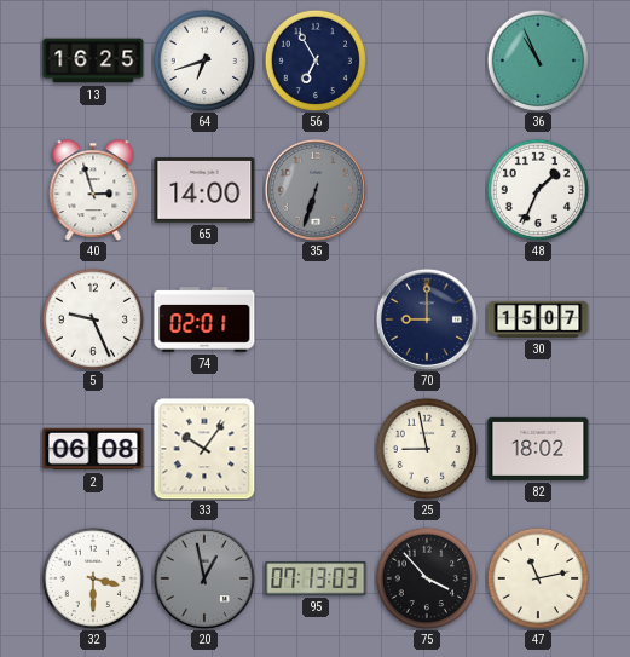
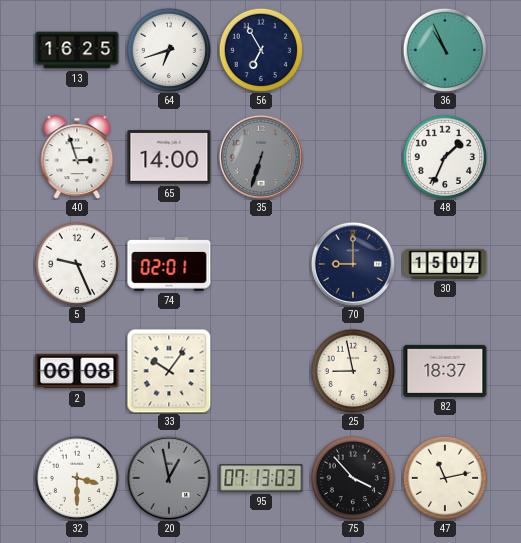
82: 18:02 -> 18:37 (445, 371)
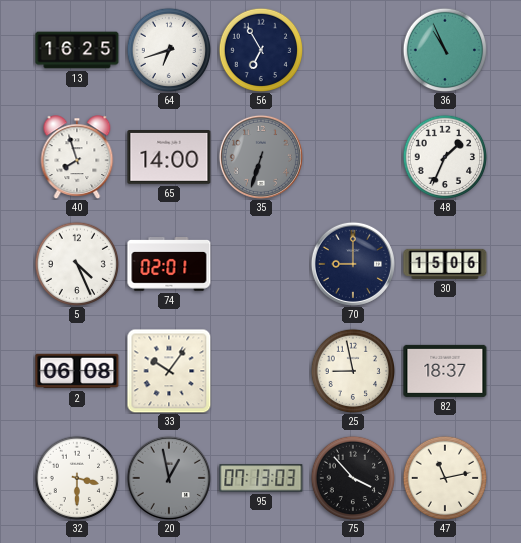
40: 2:57 -> 7:57 (77, 157)
5: 9:26 -> 4:26 (76, 263)
30: 15:07 -> 15:06 (445, 264)
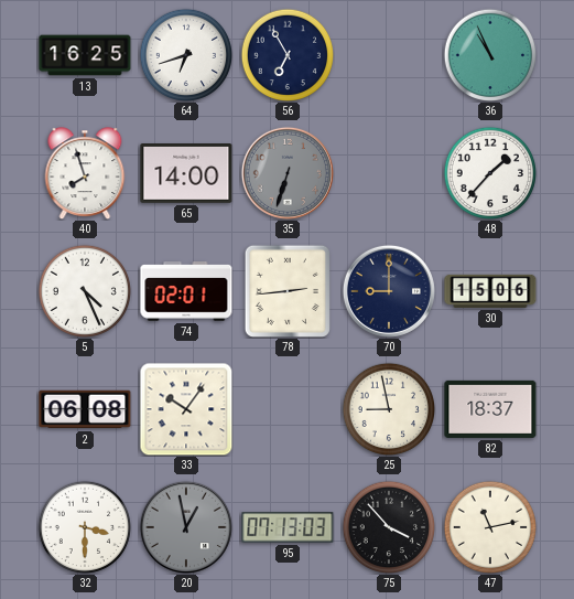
48: 1:34 -> 1:37 (489, 172)
78: none -> 2:44 (288, 290)
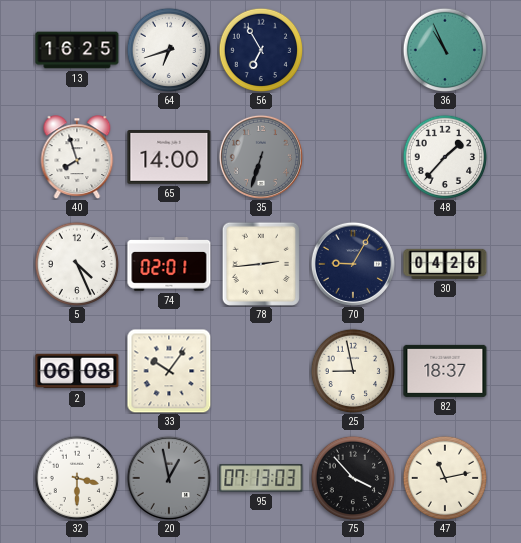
70: 9:00 -> 9:05 (353, 264)
30: 15:06 -> 04:26 (445, 264)
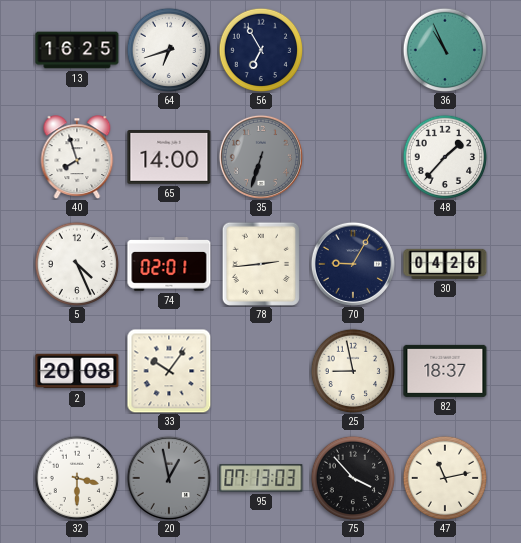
2: 06:08 -> 20:08 (77, 371)
